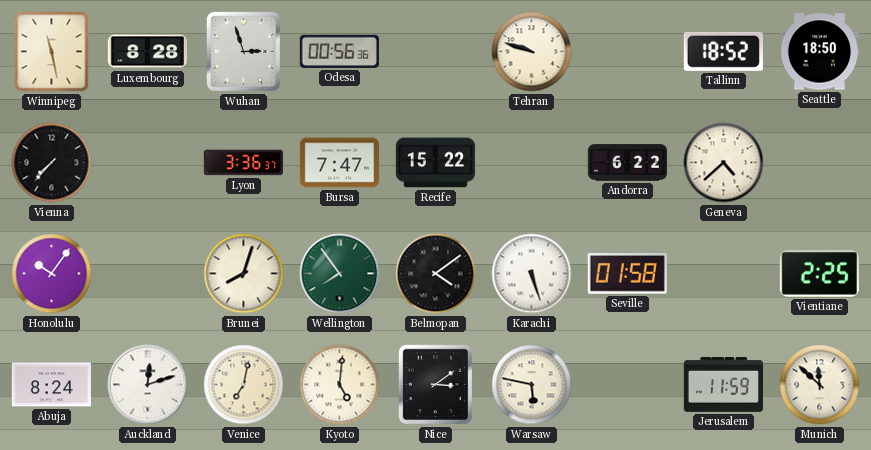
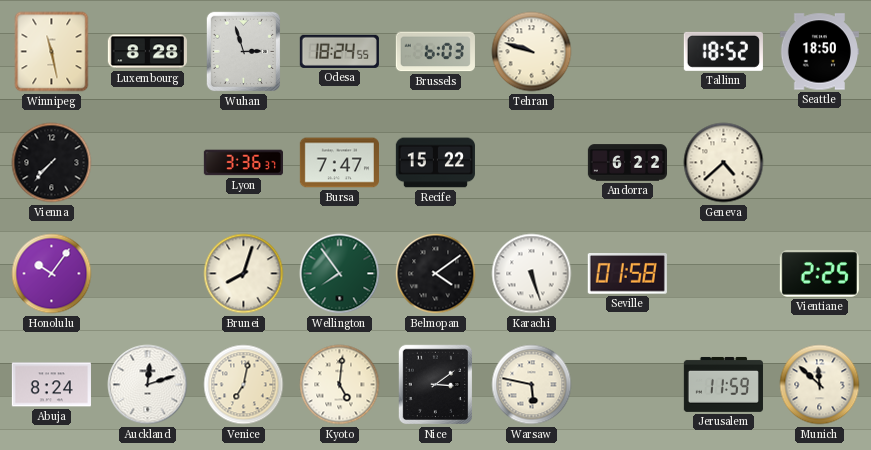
Odesa: 00:56 -> 18:24 (339, 51)
Brussels: none -> 6:03 (435, 52)
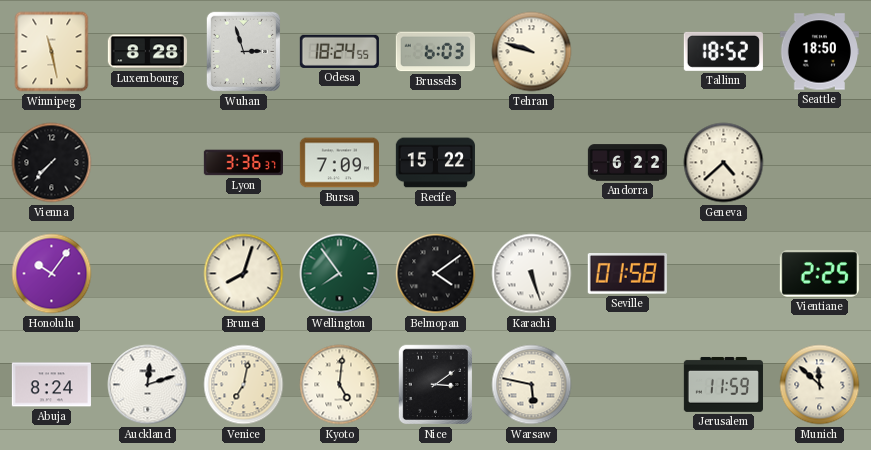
Bursa: 7:47 -> 7:09 (339, 163)
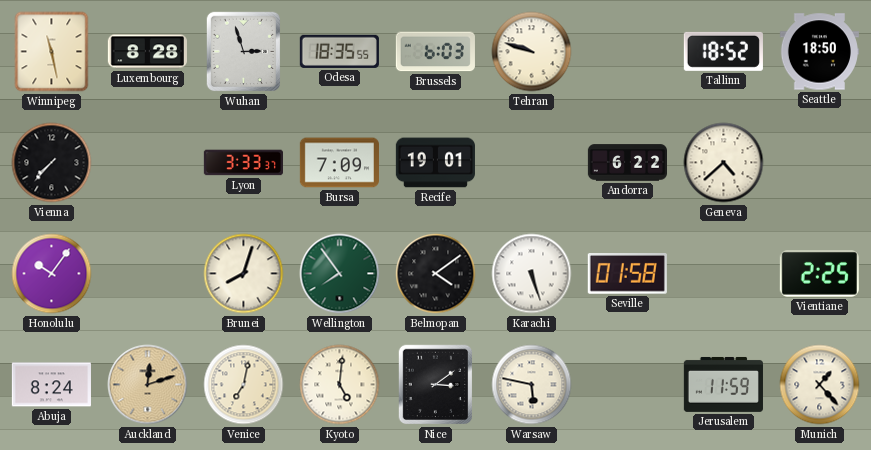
Odesa: 18:24 -> 18:35 (339, 51)
Lyon: 3:36 -> 3:33 (243, 163)
Recife: 15:22 -> 19:01 (435, 163)
Auckland dial: white -> champagne (148, 385)
Munich: 11:52 -> 1:23 (820, 385)
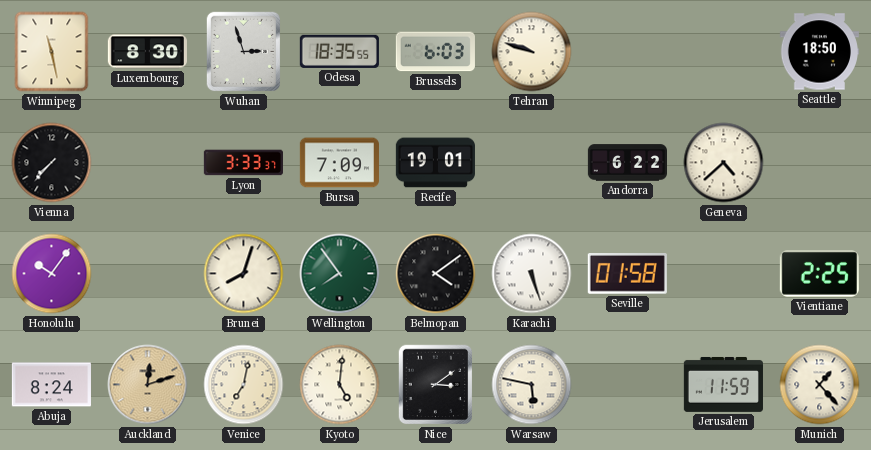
Luxembourg: 8:28 -> 8:30 (147, 52)
Tallinn: 18:52 -> none (723, 51)
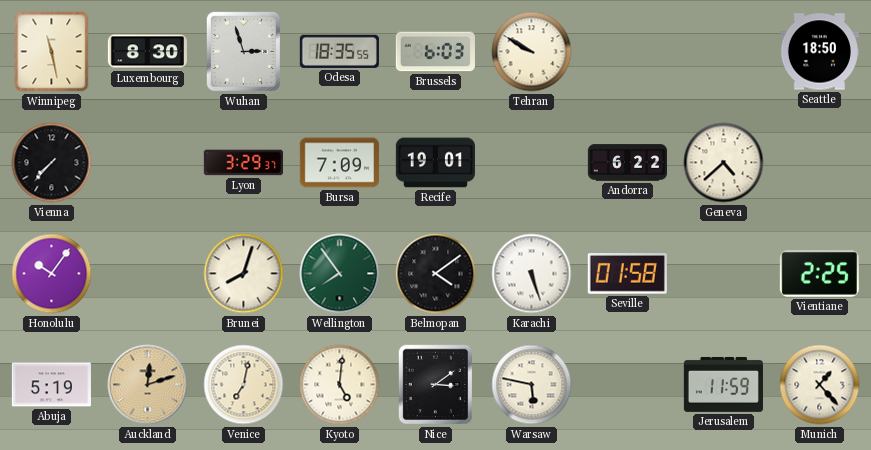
Tehran: 9:48 -> 9:50 (532, 52)
Lyon: 3:33 -> 3:29 (243, 163)
Abuja: 8:24 -> 5:19 (51, 385)
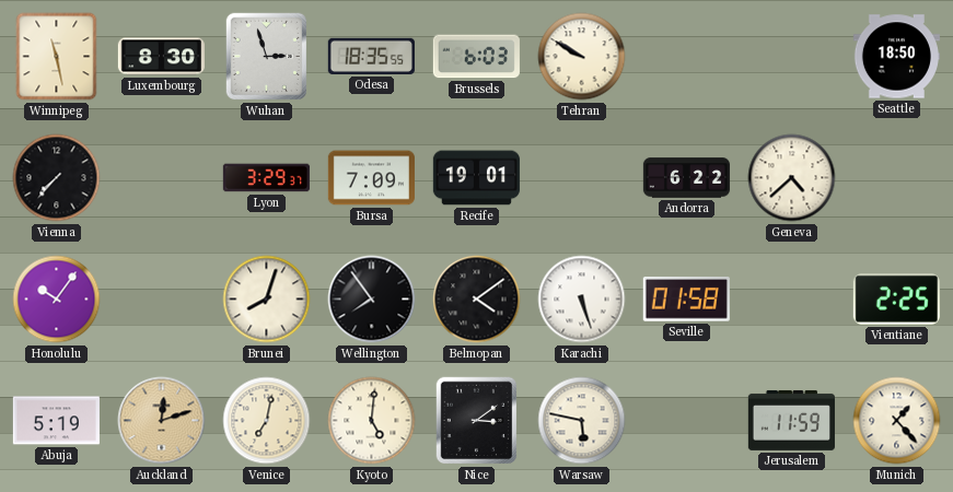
Wellington dial: green -> black (372, 300)
